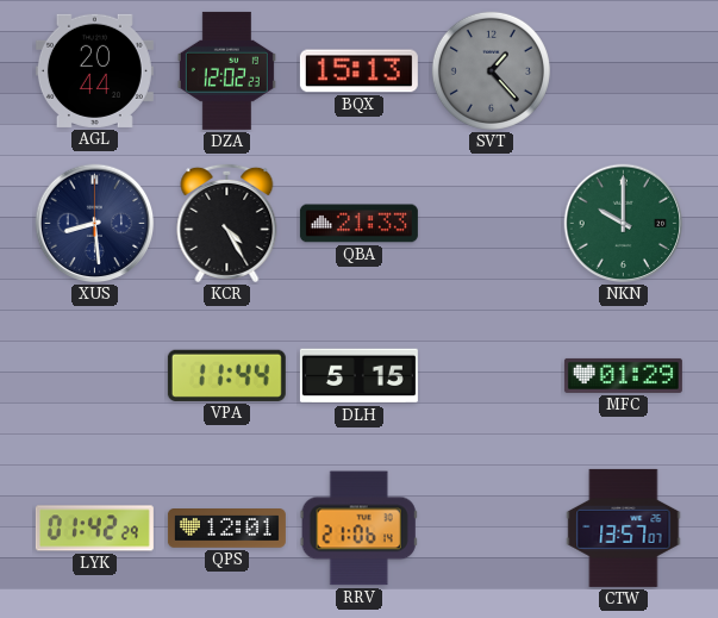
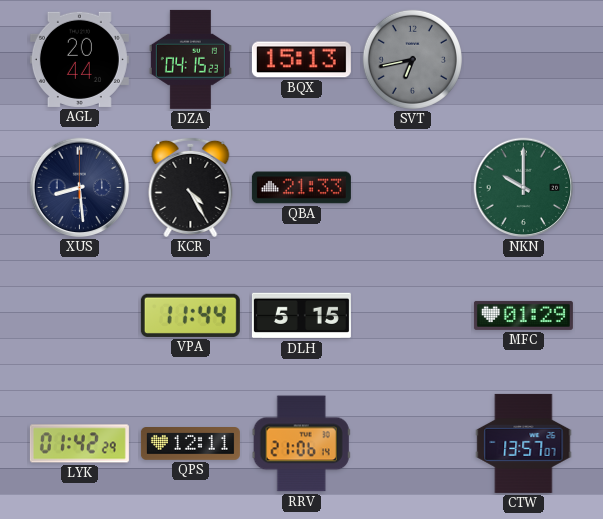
DZA: 12:02 -> 04:15 (190, 59)
SVT: 1:23 -> 6:43 (412, 59)
QPS: 12:01 -> 12:11 (190, 444)
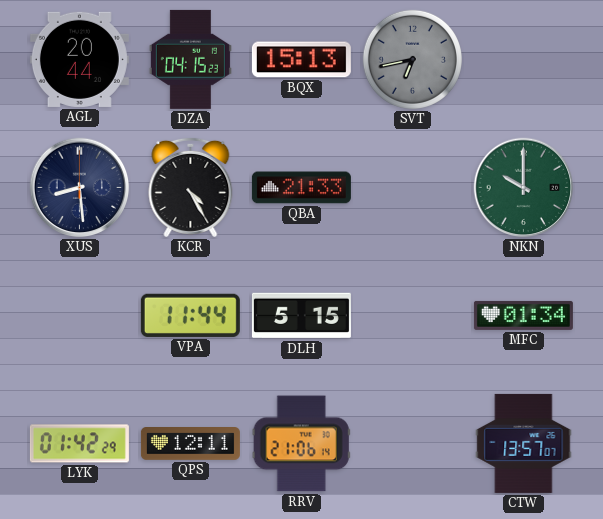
MFC: 01:29 -> 01:34 (523, 315)
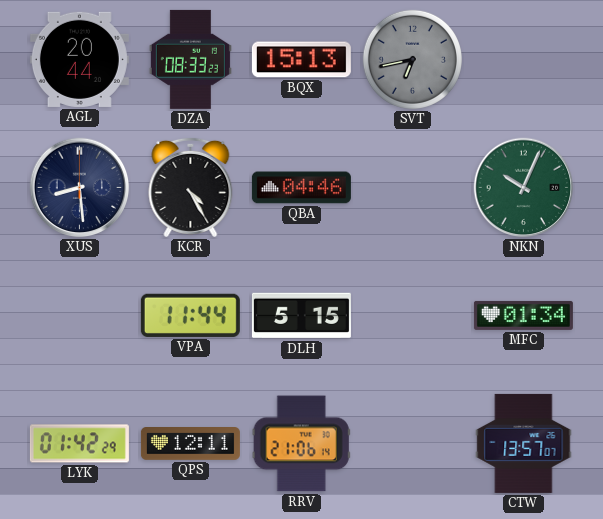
DZA: 04:15 -> 08:33 (190, 59)
QBA: 21:33 -> 04:46 (301, 188)
NKN: 10:00 -> 10:04 (524, 188)
